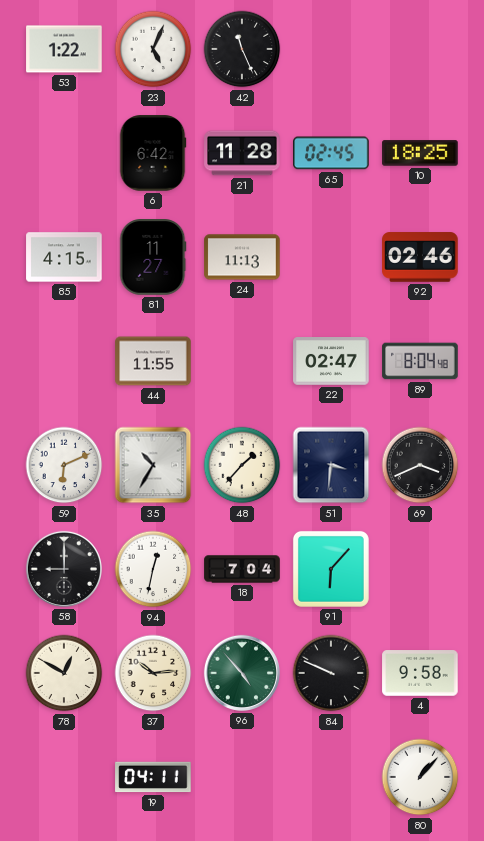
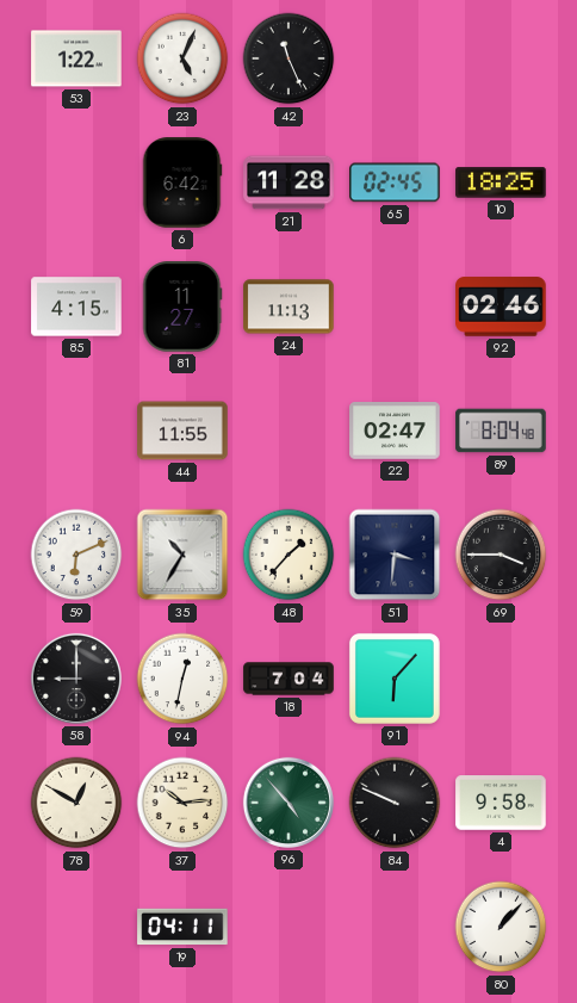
69: 3:41 -> 3:45 (501, 555)
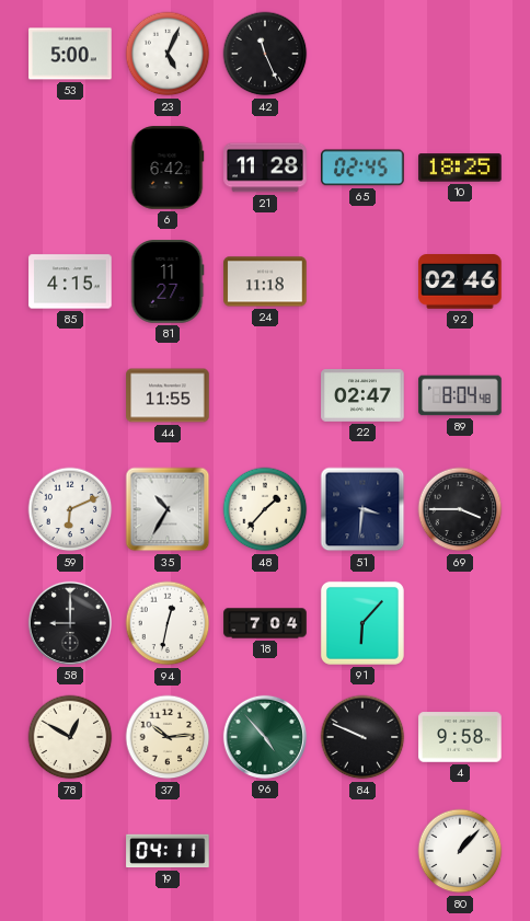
53: 1:22 -> 5:00 (70, 54)
24: 11:13 -> 11:18 (265, 281)
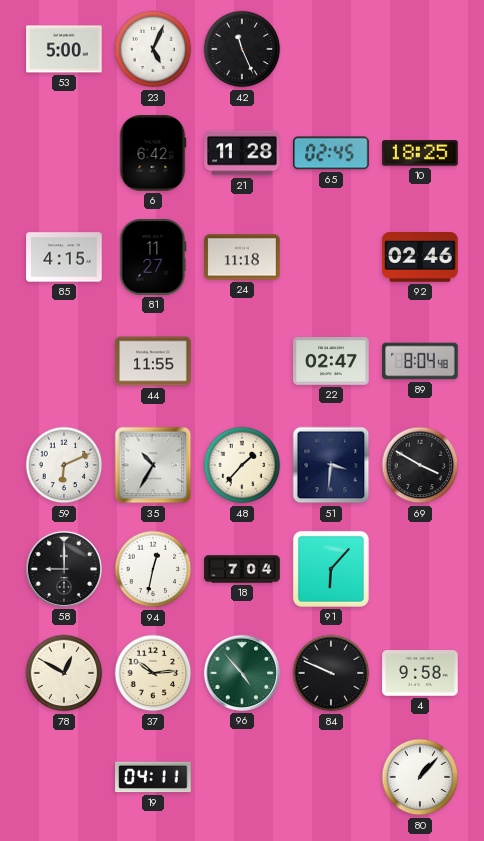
69: 3:45 -> 3:50 (420, 465)
